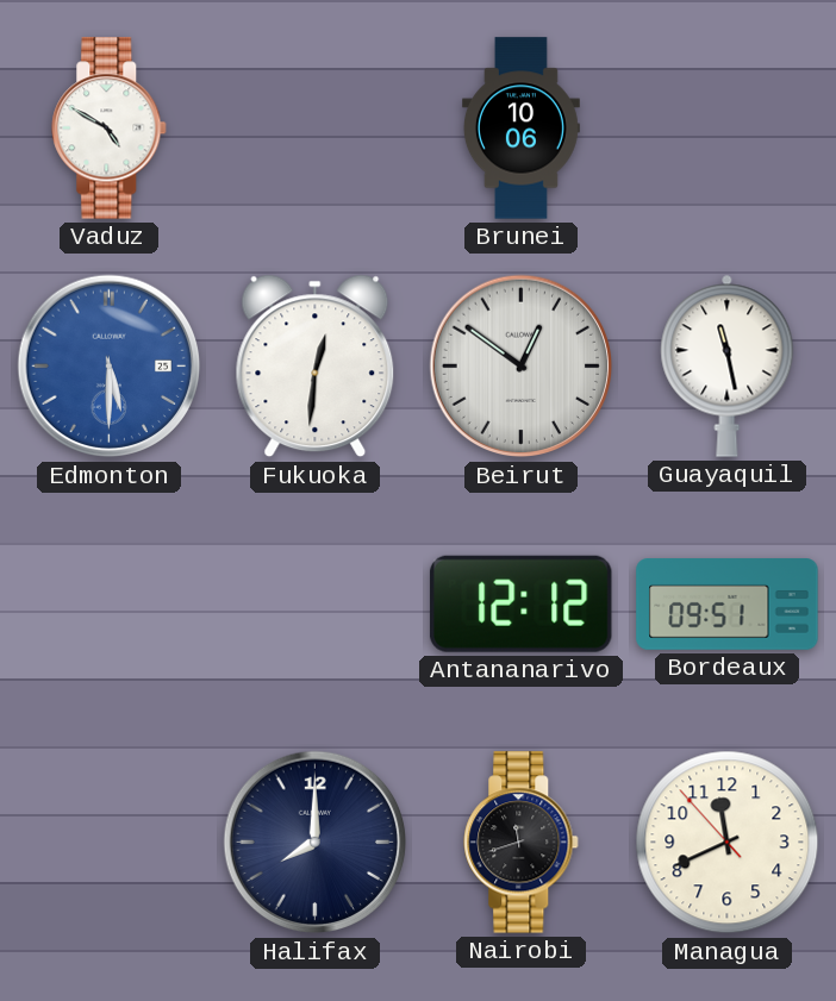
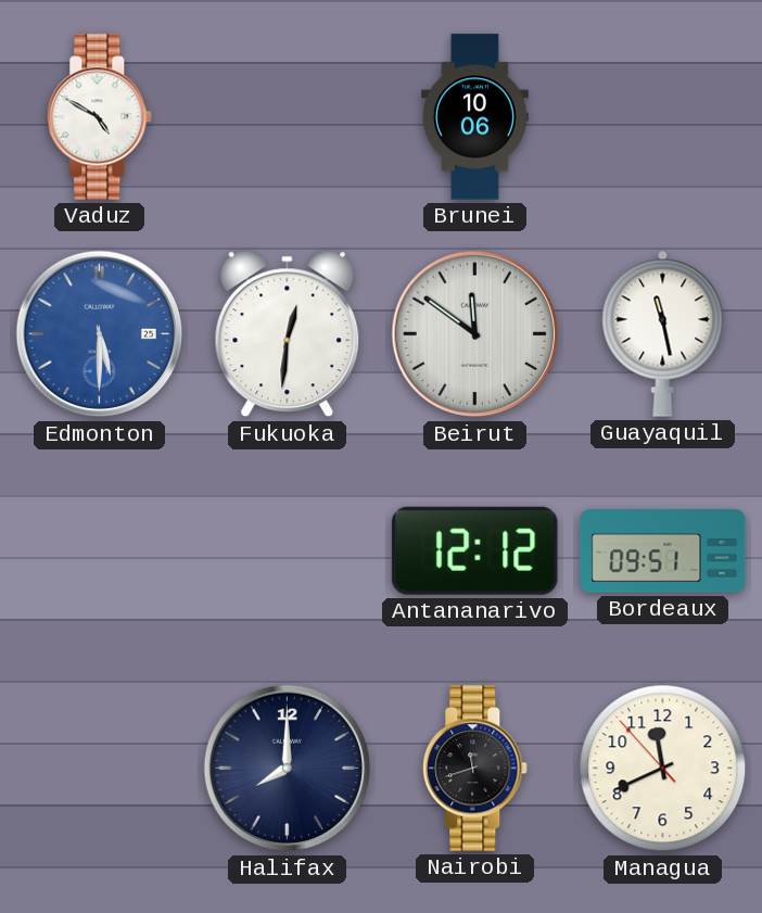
Beirut: 12:51 -> 11:51 (475, 334)
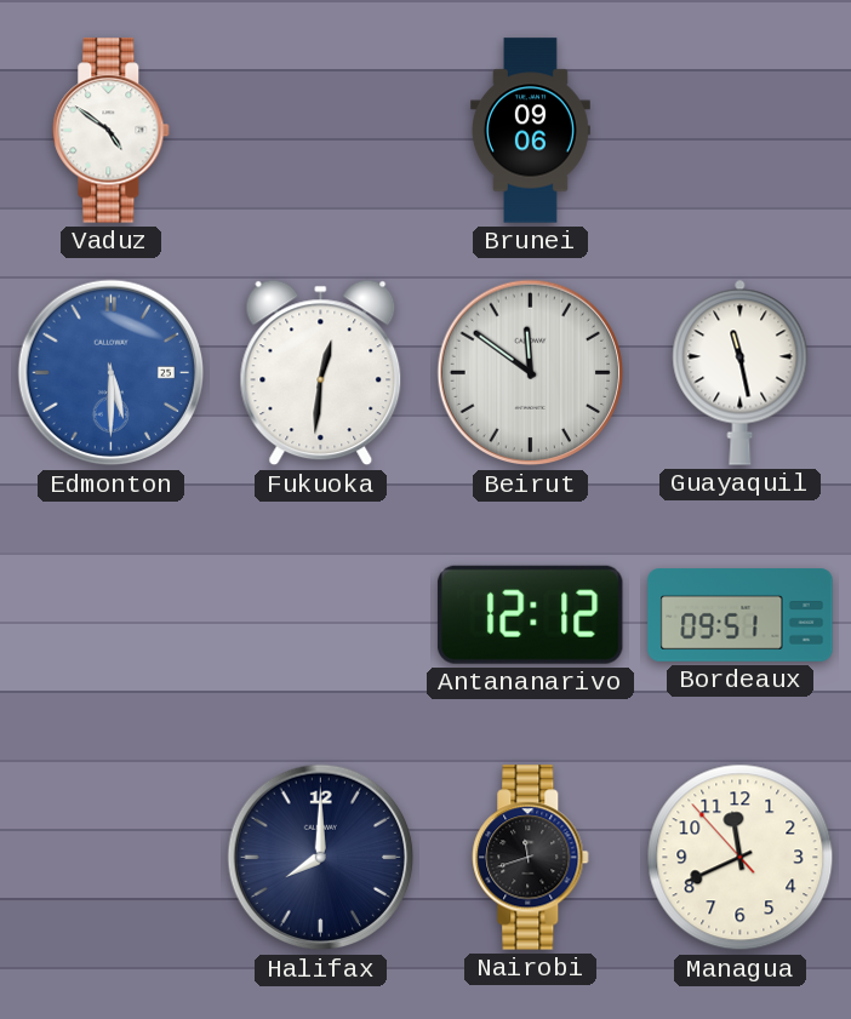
Vaduz: 4:50 -> 4:51 (112, 131)
Brunei: 10:06 -> 09:06 (530, 131)
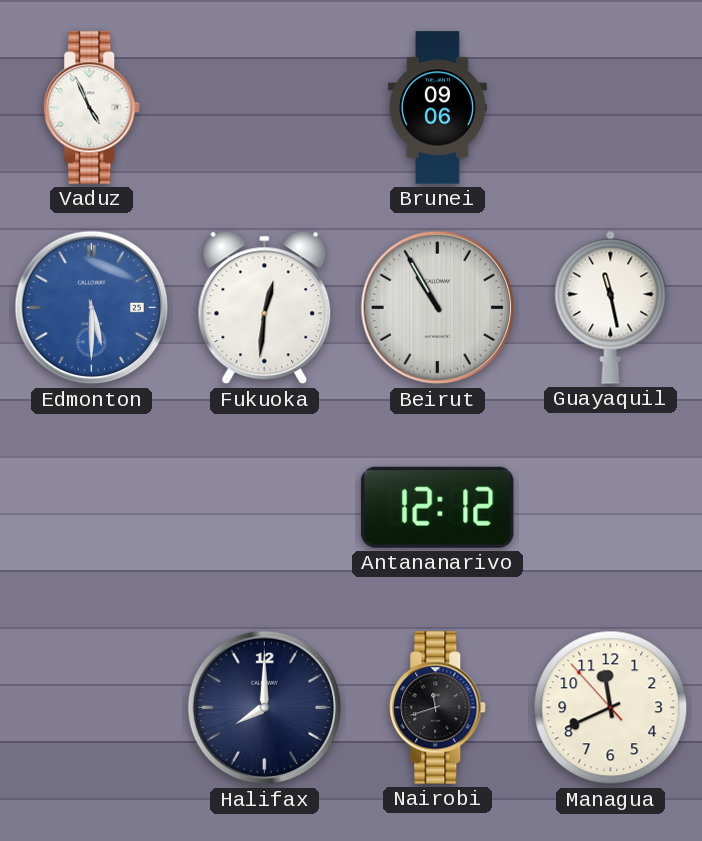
Vaduz: 4:51 -> 4:56 (92, 108)
Beirut: 11:51 -> 10:55 (438, 308)
Bordeaux: 09:51 -> none (741, 616)
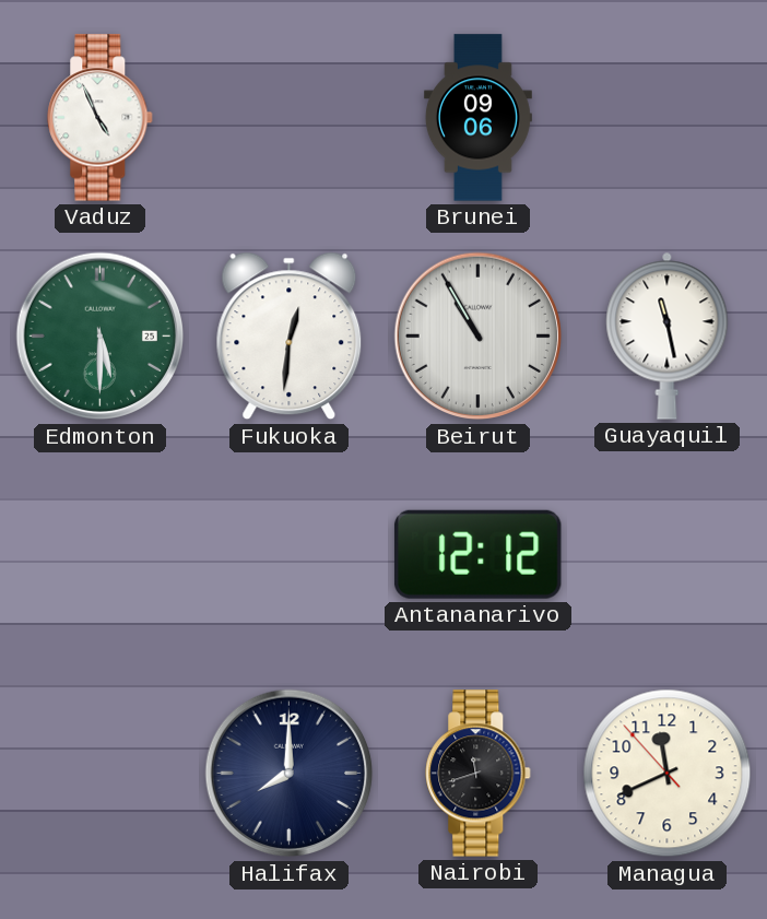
Edmonton dial: blue -> green (101, 337)
